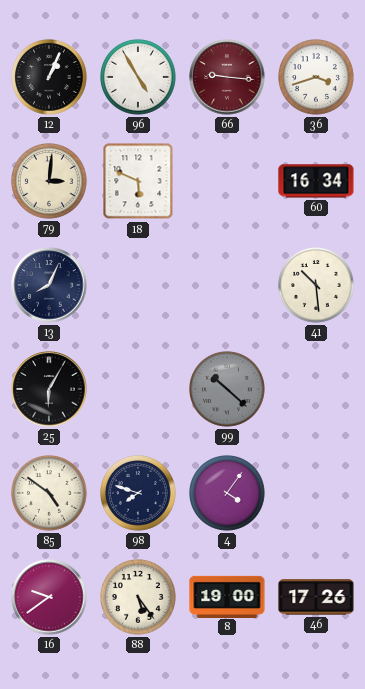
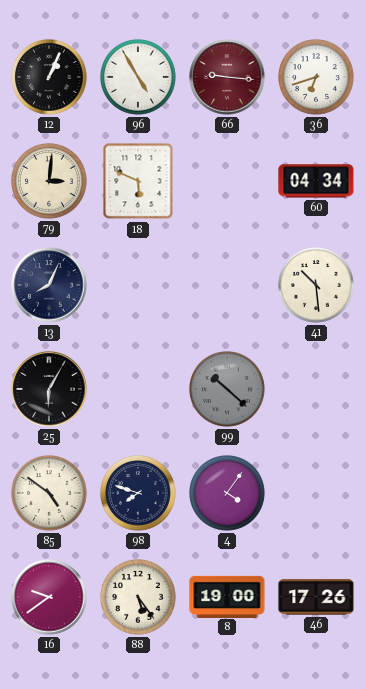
36: 3:42 -> 6:42 (317, 78)
60: 16:34 -> 04:34 (316, 181)
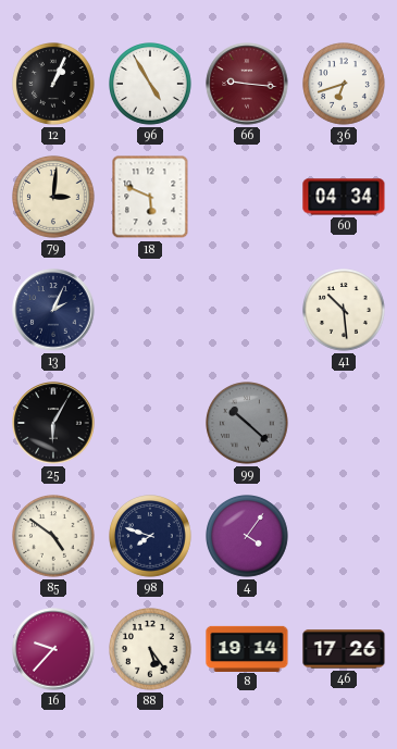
13: 8:04 -> 2:04 (53, 310)
16: 9:39 -> 9:37 (53, 649)
8: 19:00 -> 19:14 (247, 648)
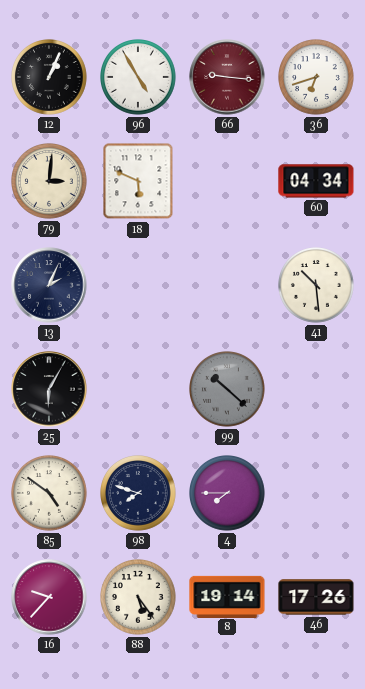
4: 4:06 -> 7:45 (228, 494)
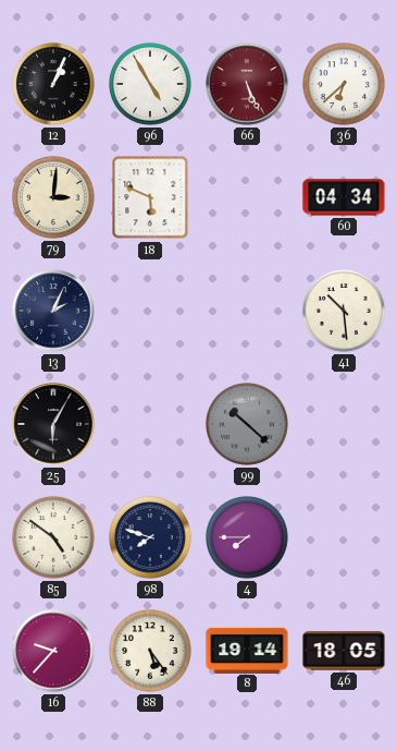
66: 9:16 -> 5:26 (247, 84)
36: 6:42 -> 6:38 (345, 85)
46: 17:26 -> 18:05 (344, 651)
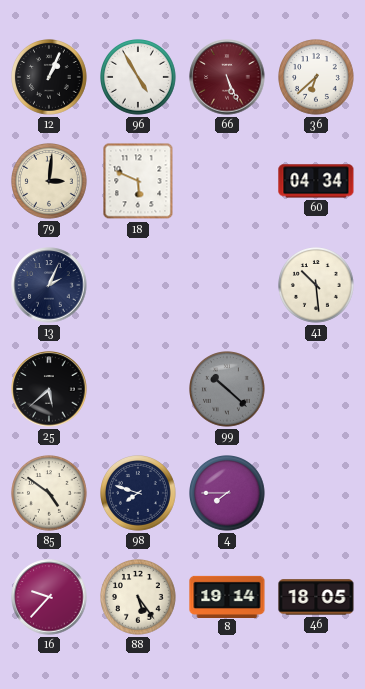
25: 6:05 -> 5:38 (49, 389)
